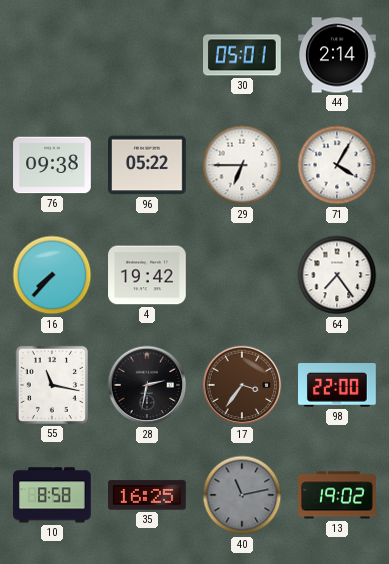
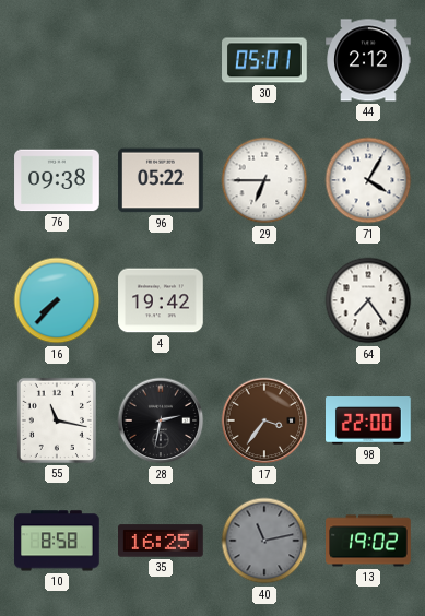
44: 2:14 -> 2:12 (368, 60)
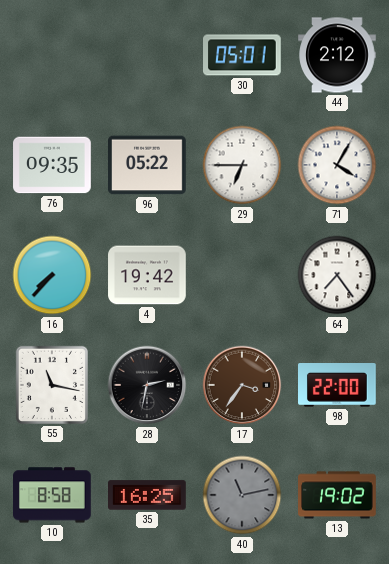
76: 09:38 -> 09:35 (52, 165)
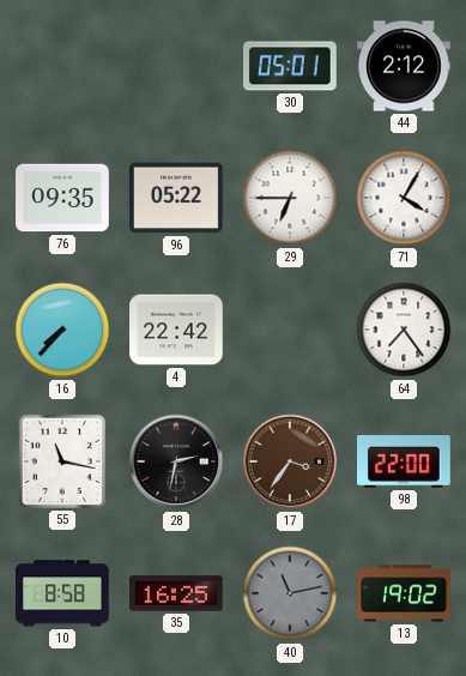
4: 19:42 -> 22:42 (176, 330)
